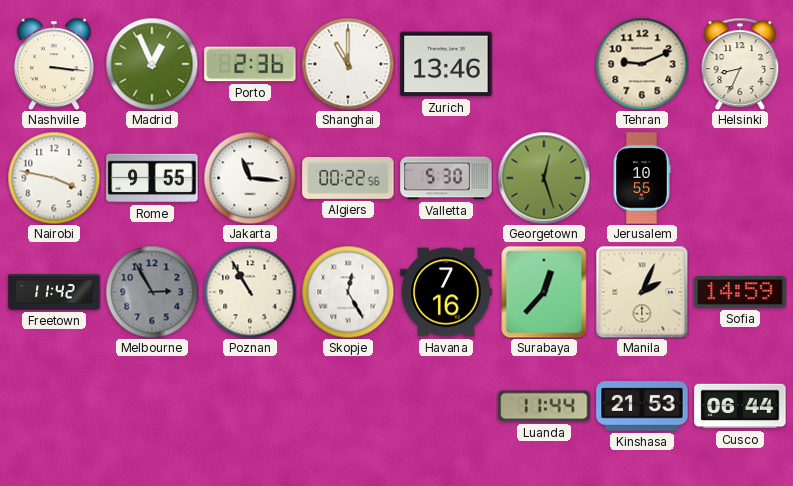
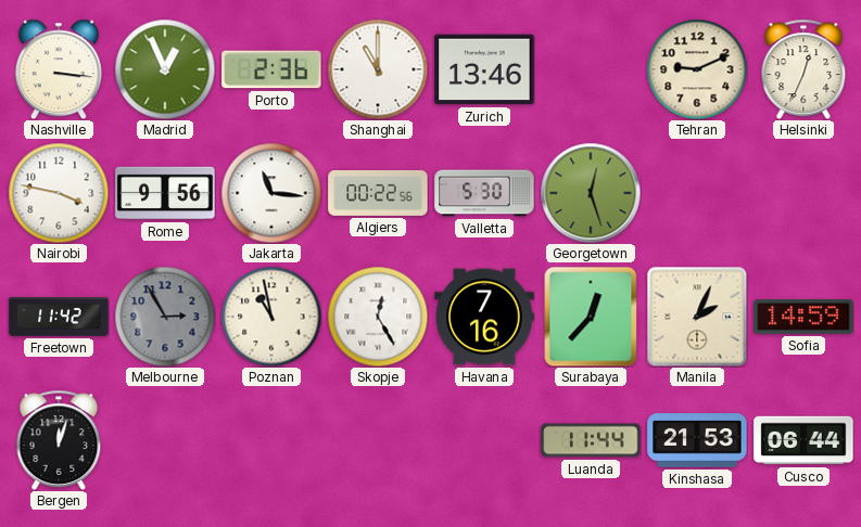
Helsinki: 8:34 -> 12:34 (803, 69)
Rome: 9:55 -> 9:56 (165, 193)
Jerusalem: 10:55 -> none (642, 178)
Poznan: 10:55 -> 10:58 (271, 317)
Bergen: none -> 12:03 (59, 440)
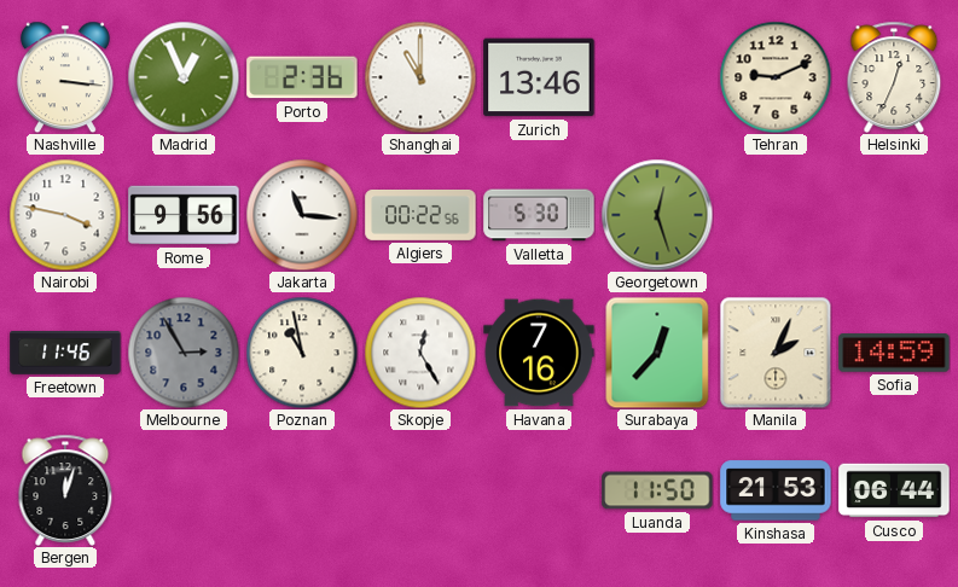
Freetown: 11:42 -> 11:46 (65, 354)
Luanda: 11:44 -> 11:50 (657, 490)
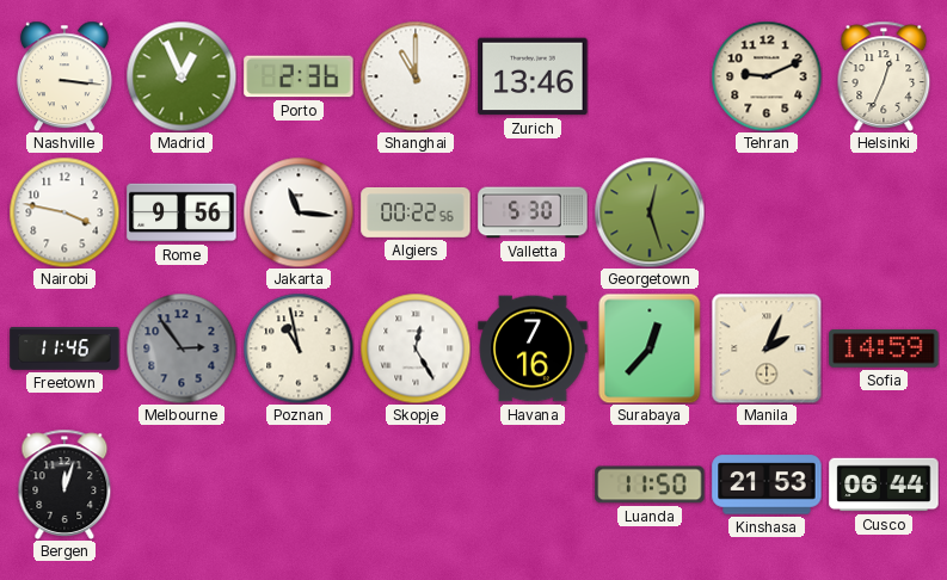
Melbourne: 2:55 -> 2:54 (182, 348)
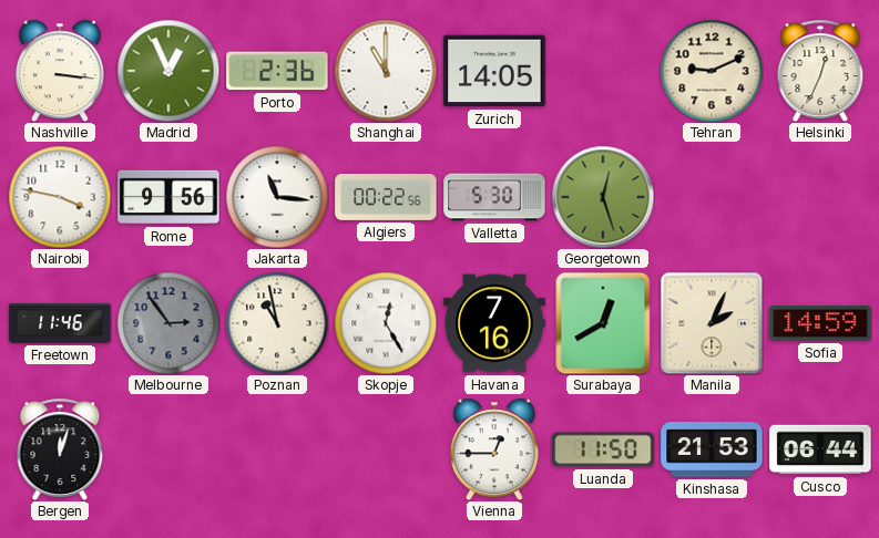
Zurich: 13:46 -> 14:05 (494, 71)
Surabaya: 12:37 -> 12:40 (603, 323)
Vienna: none -> 12:45 (494, 449)
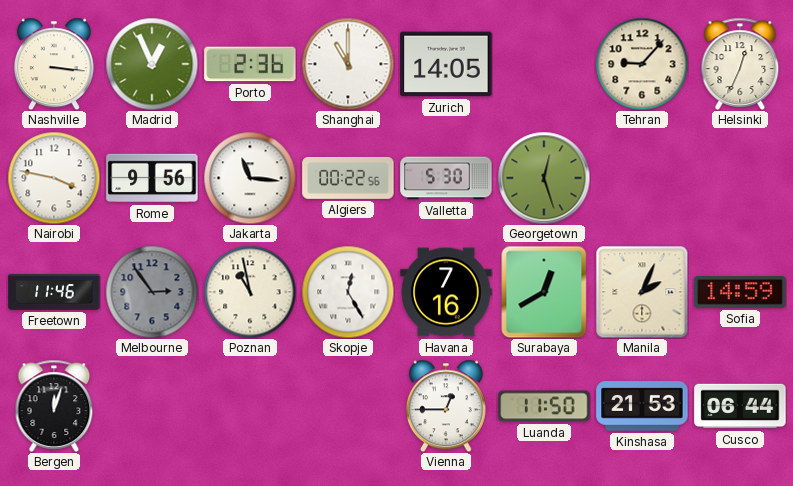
Tehran: 9:11 -> 9:07 (642, 64)
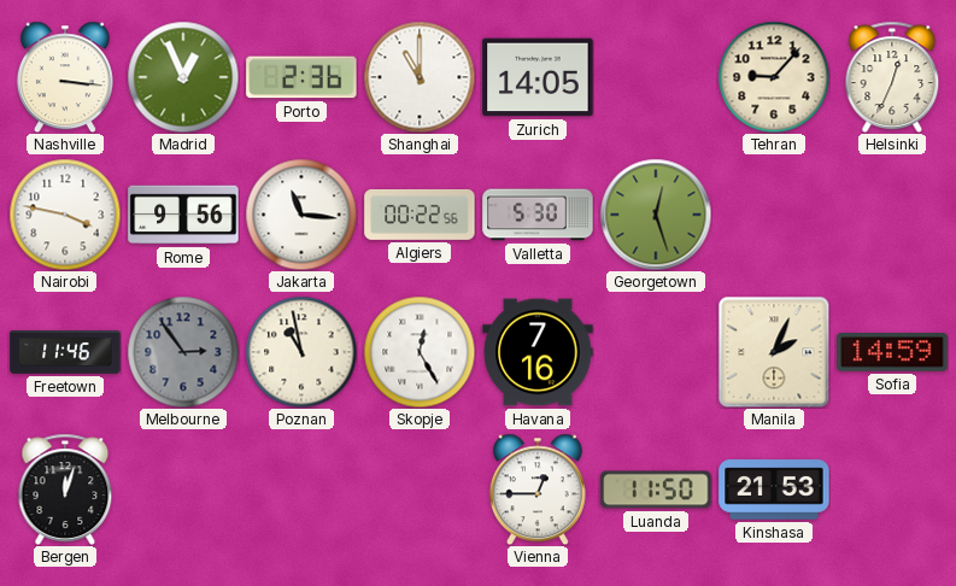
Surabaya: 12:40 -> none (544, 292)
Cusco: 06:44 -> none (740, 406)
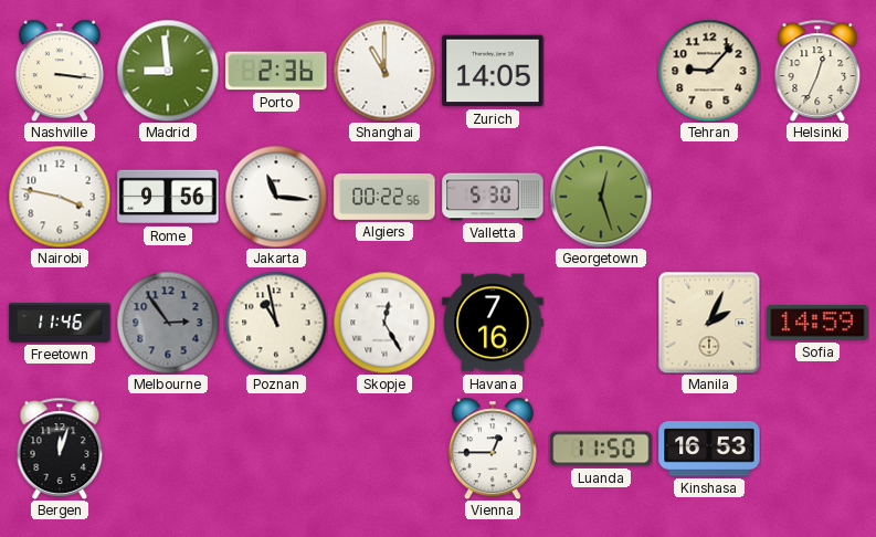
Madrid: 12:56 -> 8:59 (168, 71)
Kinshasa: 21:53 -> 16:53 (709, 449)
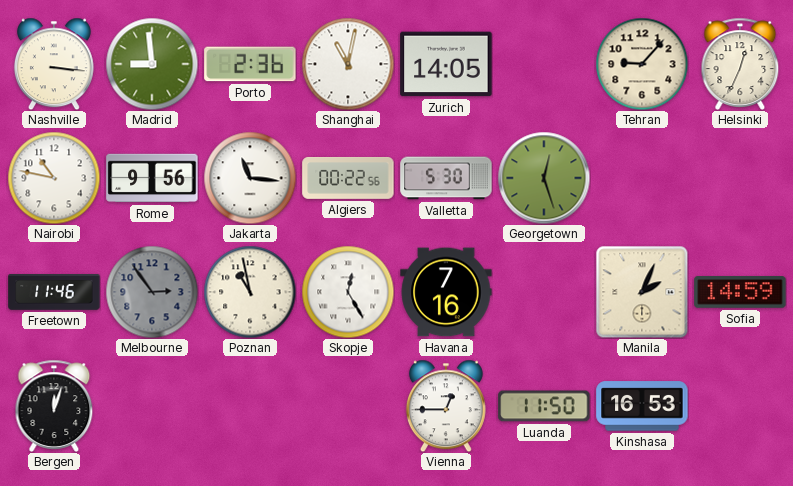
Shanghai: 11:00 -> 11:02 (348, 64)
Nairobi: 3:47 -> 10:47 (54, 178)
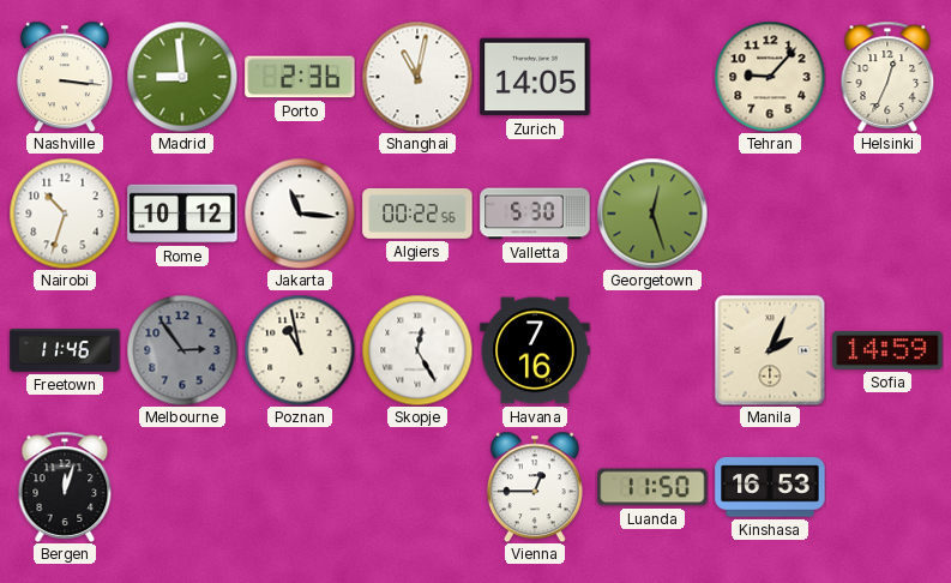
Nairobi: 10:47 -> 10:33 (65, 214)
Rome: 9:56 -> 10:12 (182, 214)
